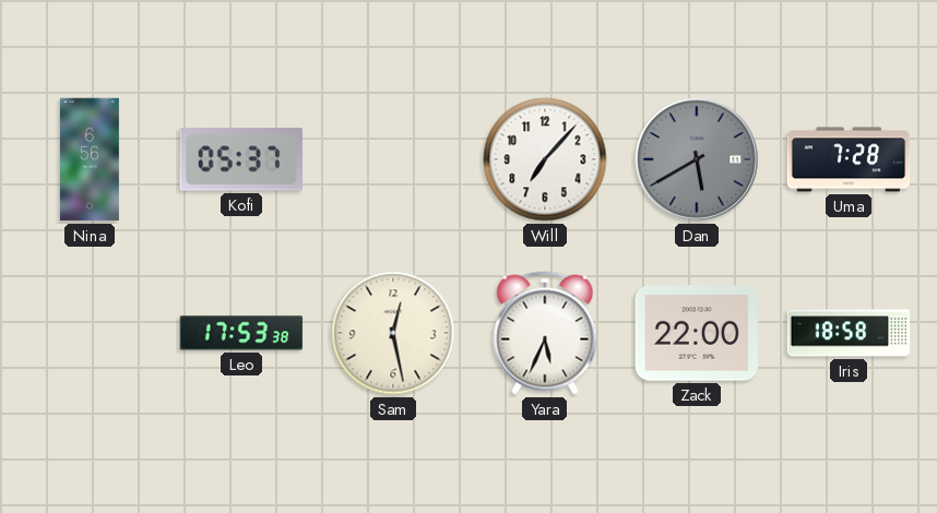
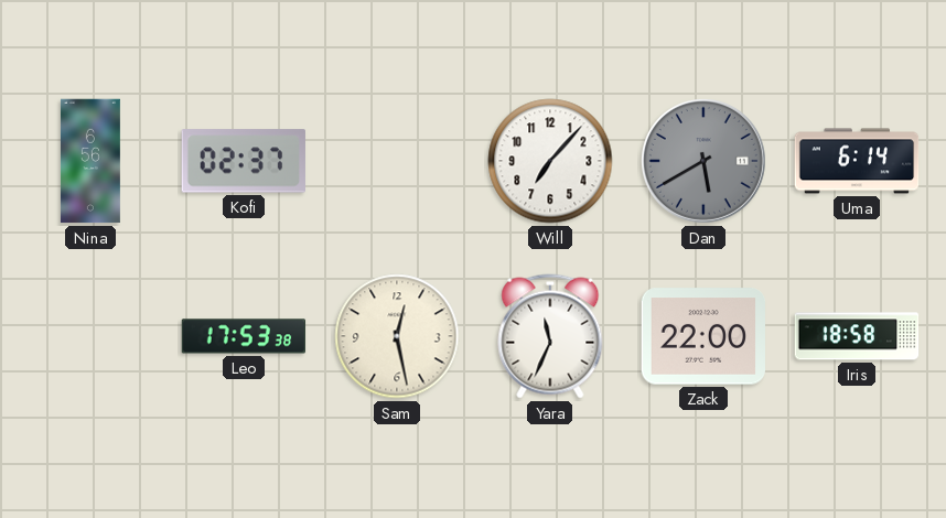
Kofi: 05:37 -> 02:37 (243, 161)
Uma: 7:28 -> 6:14 (857, 161)
Yara: 5:34 -> 11:34 (550, 336)
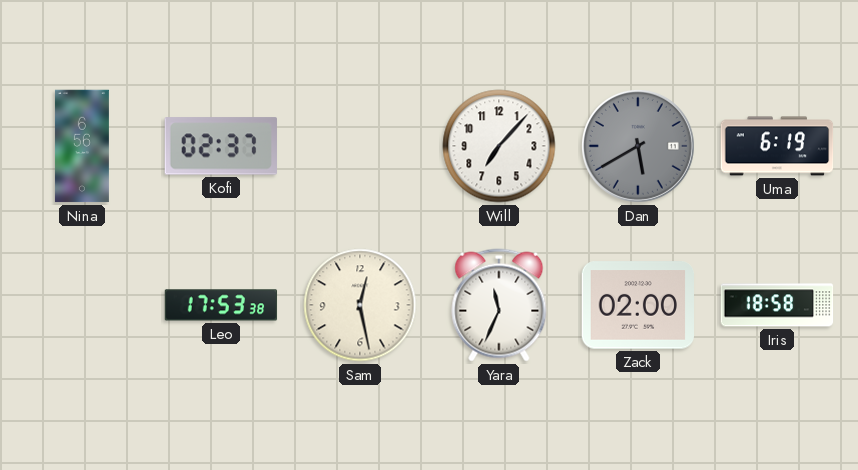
Uma: 6:14 -> 6:19 (777, 146)
Zack: 22:00 -> 02:00 (638, 305)
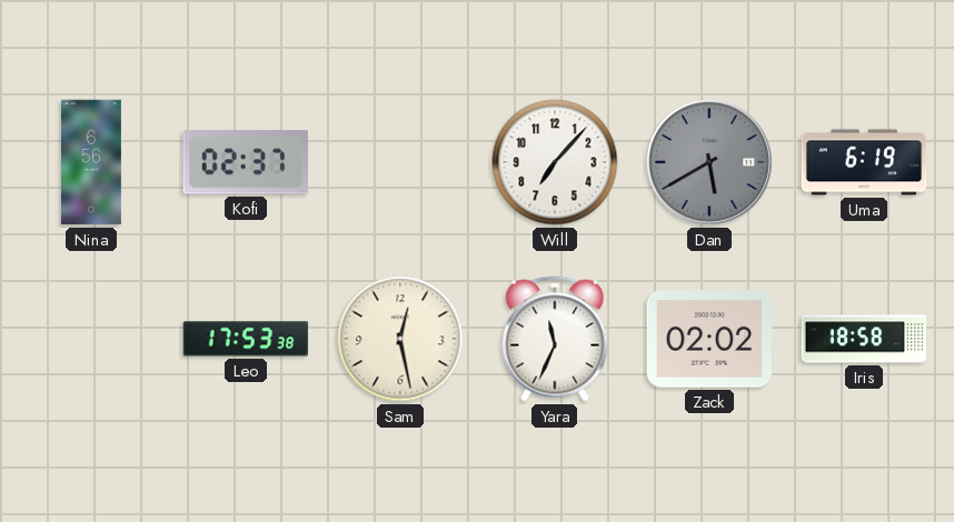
Zack: 02:00 -> 02:02 (709, 339)
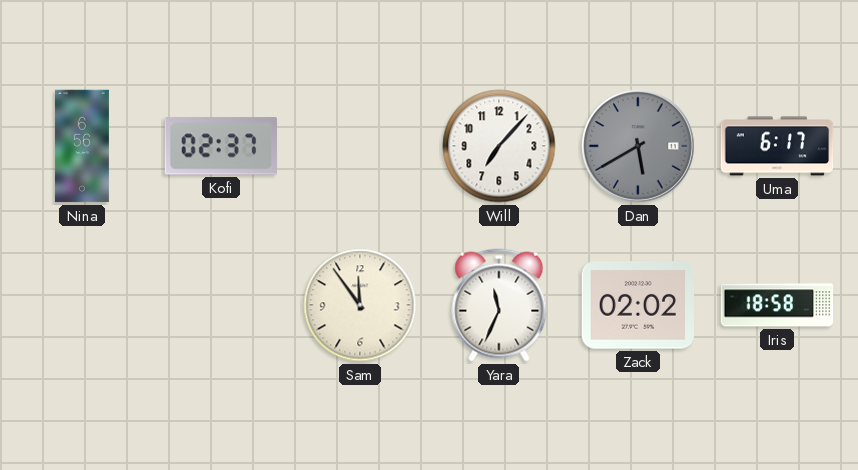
Uma: 6:19 -> 6:17 (777, 146)
Leo: 17:53 -> none (246, 339)
Sam: 12:28 -> 11:54 (360, 305)
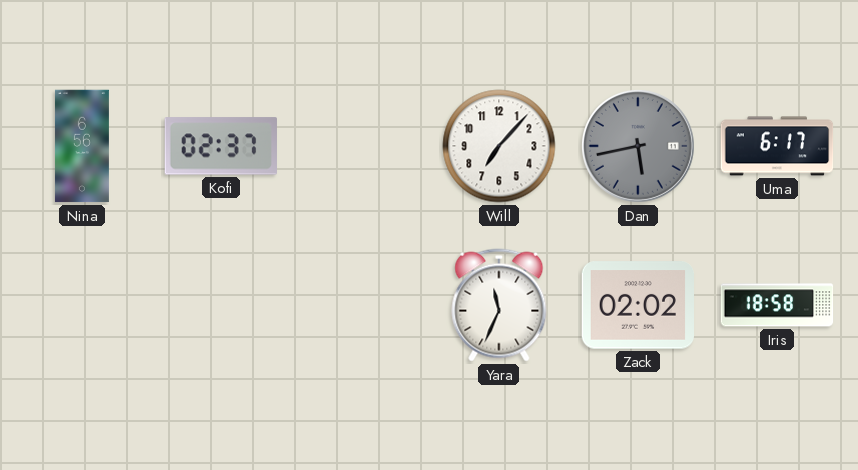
Dan: 5:40 -> 5:43 (638, 146)
Sam: 11:54 -> none (360, 305)
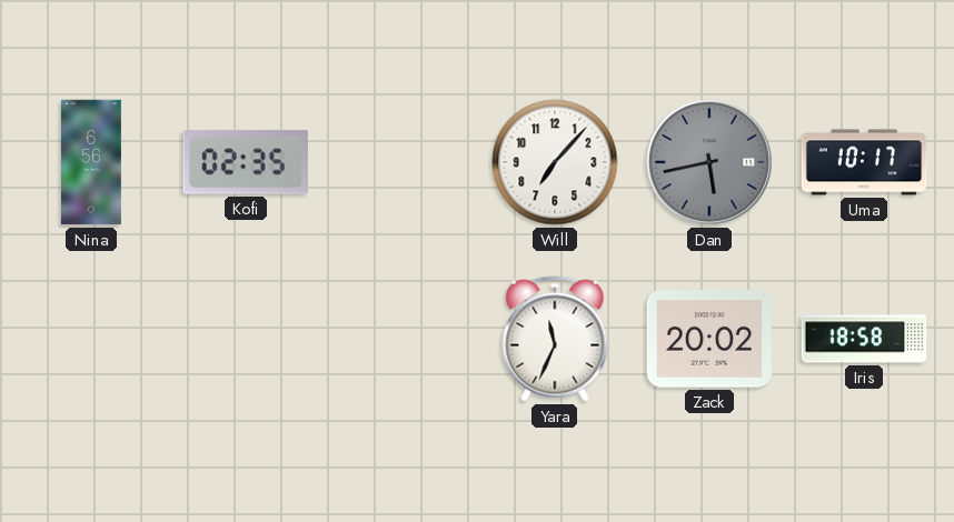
Kofi: 02:37 -> 02:35 (245, 162)
Uma: 6:17 -> 10:17 (864, 162)
Zack: 02:02 -> 20:02 (709, 339)
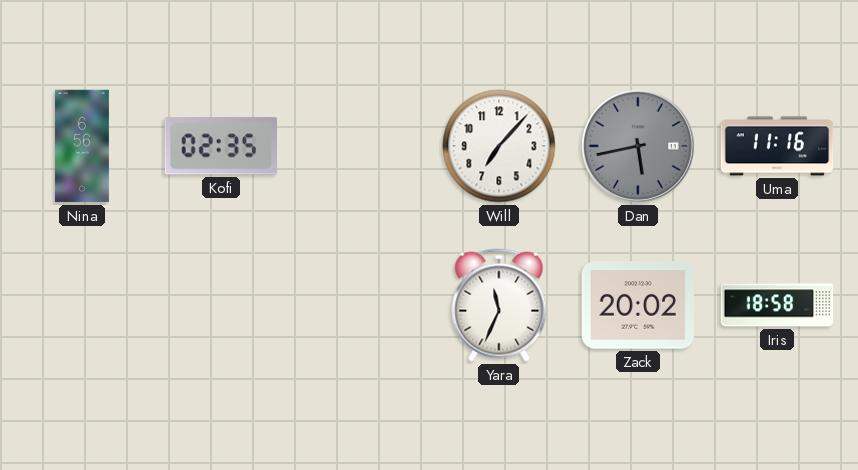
Uma: 10:17 -> 11:16 (777, 146)
